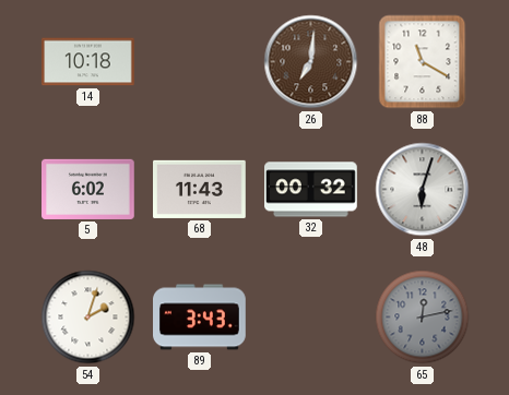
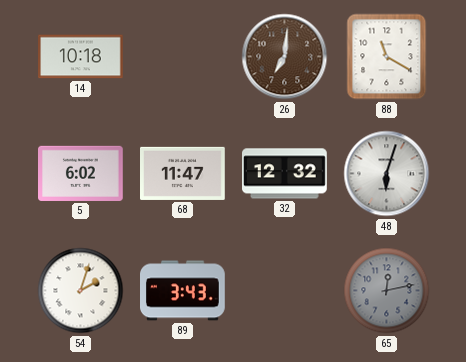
68: 11:43 -> 11:47 (183, 173)
32: 00:32 -> 12:32 (285, 174)
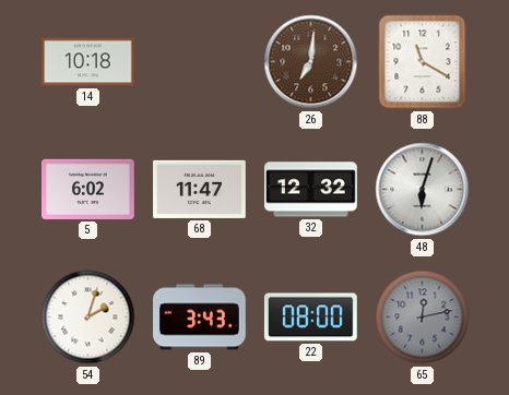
22: none -> 08:00 (310, 318)
